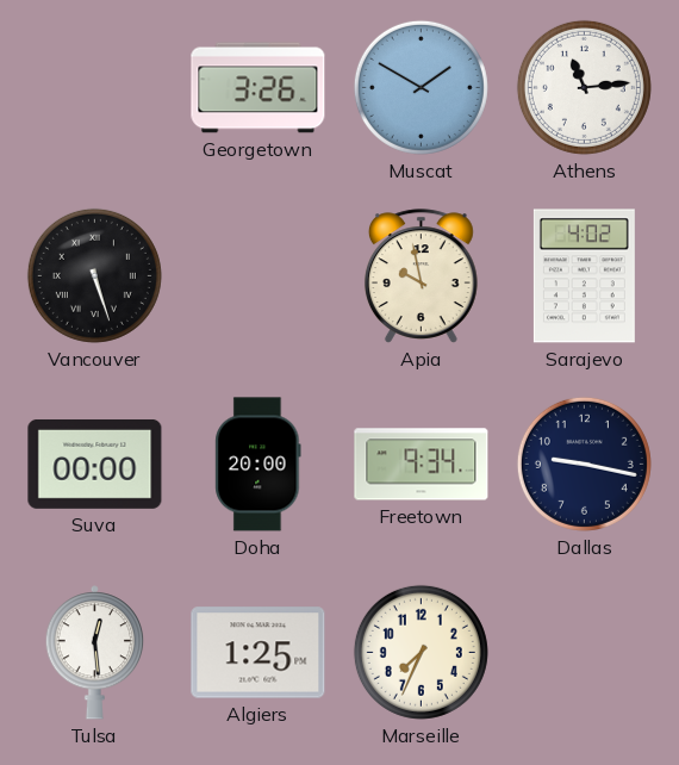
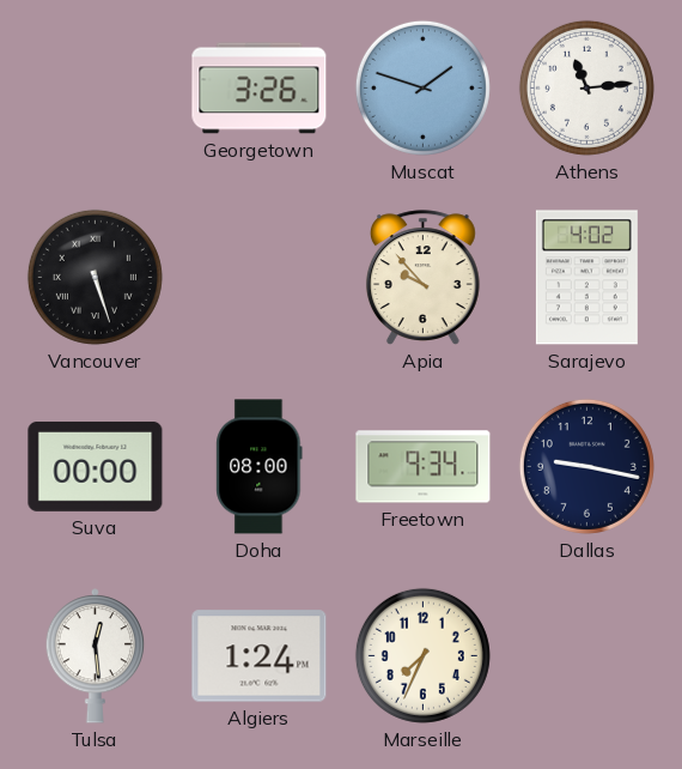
Muscat: 1:50 -> 1:48 (422, 87)
Apia: 9:58 -> 9:53 (422, 278)
Doha: 20:00 -> 08:00 (260, 467)
Algiers: 1:25 -> 1:24 (260, 656)
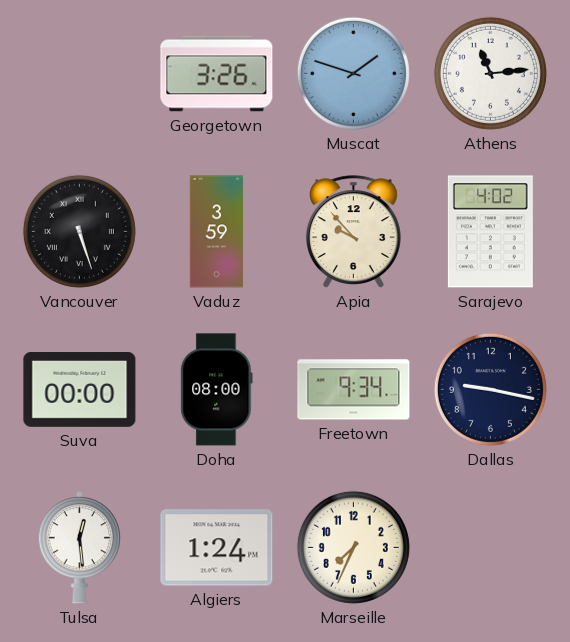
Vaduz: none -> 3:59 (216, 232)
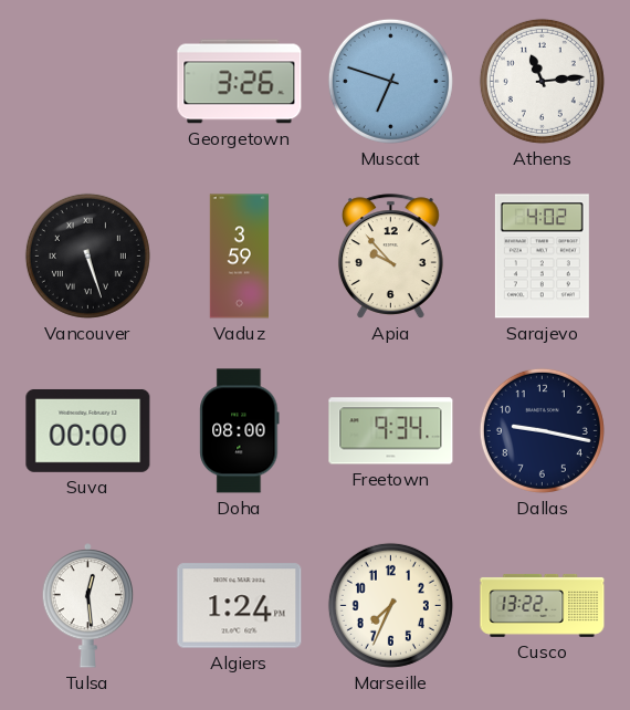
Muscat: 1:48 -> 6:48 (390, 81)
Cusco: none -> 13:22 (543, 605)
